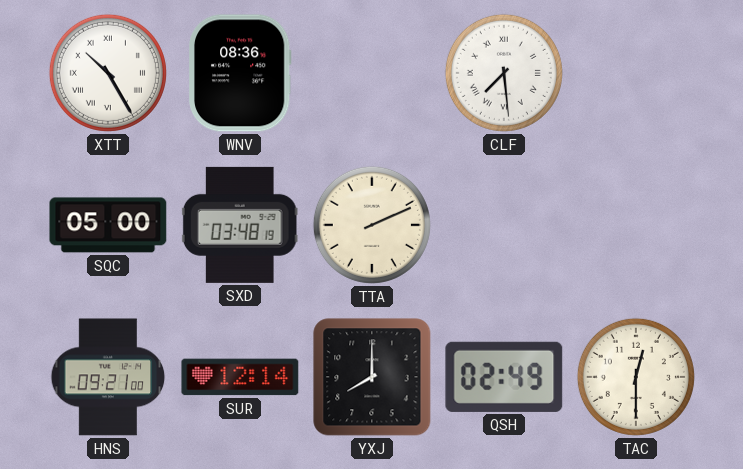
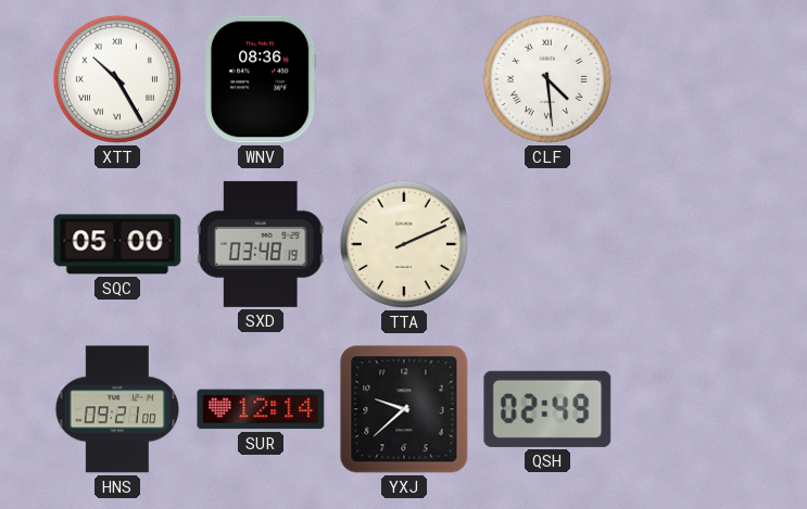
CLF: 7:29 -> 4:29 (547, 79)
YXJ: 8:00 -> 9:38 (404, 409)
TAC: 12:30 -> none (636, 377)
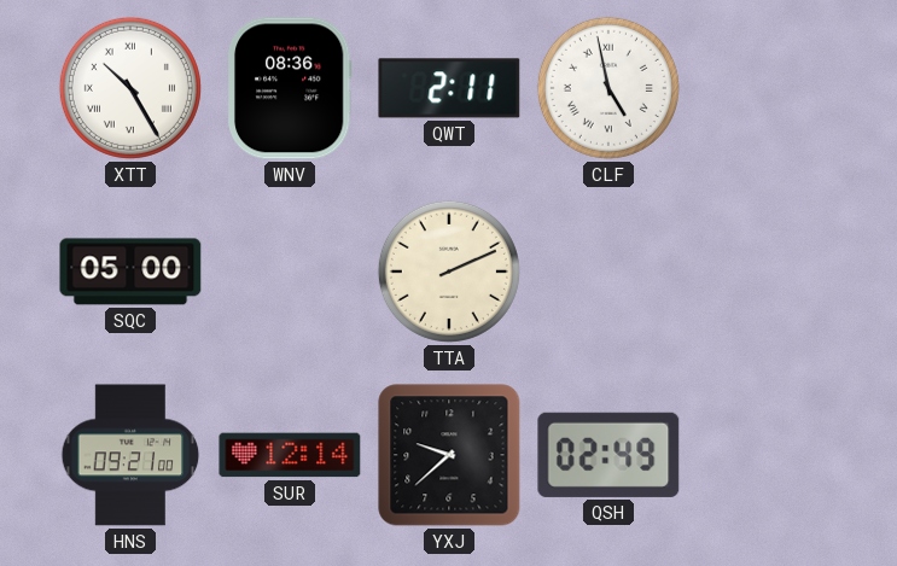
QWT: none -> 2:11 (449, 88)
CLF: 4:29 -> 4:58 (608, 88)
SXD: 03:48 -> none (261, 244)
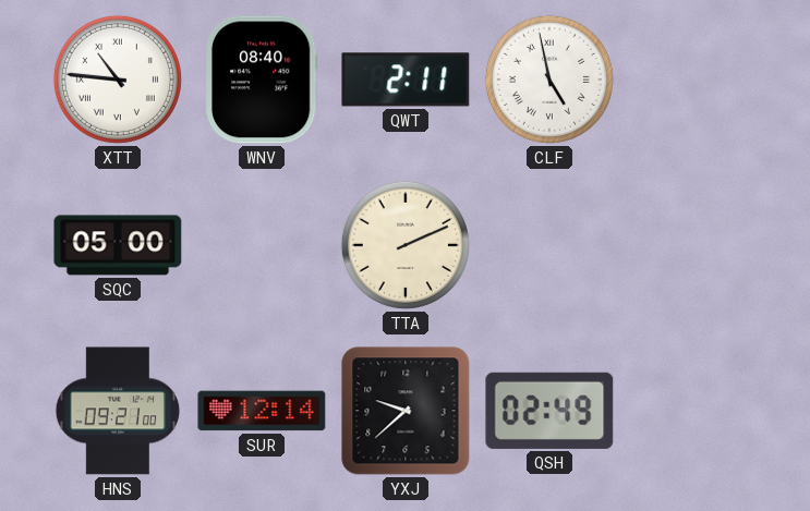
XTT: 10:25 -> 10:46 (118, 80)
WNV: 08:36 -> 08:40 (262, 80)
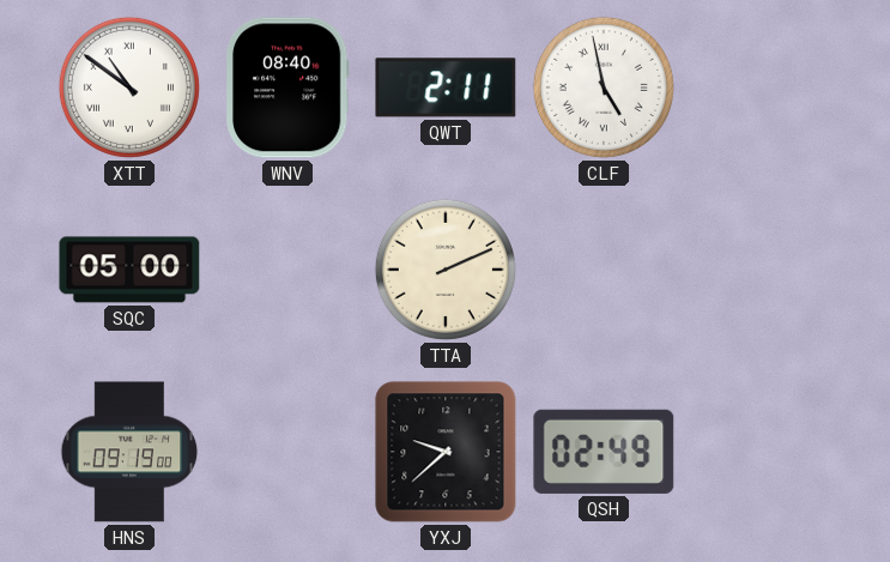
XTT: 10:46 -> 10:51 (129, 87)
HNS: 09:21 -> 09:19 (129, 452)
SUR: 12:14 -> none (262, 411)
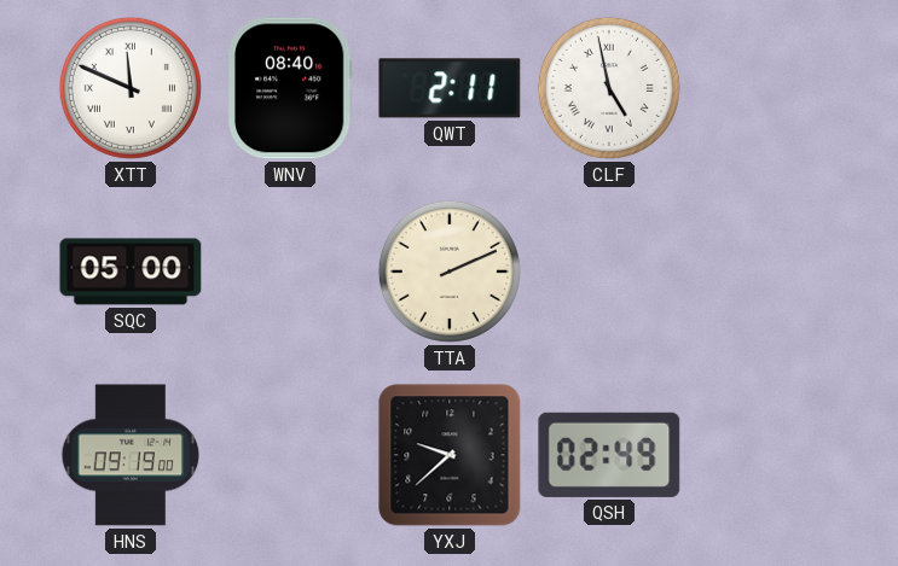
XTT: 10:51 -> 11:49 (131, 88)
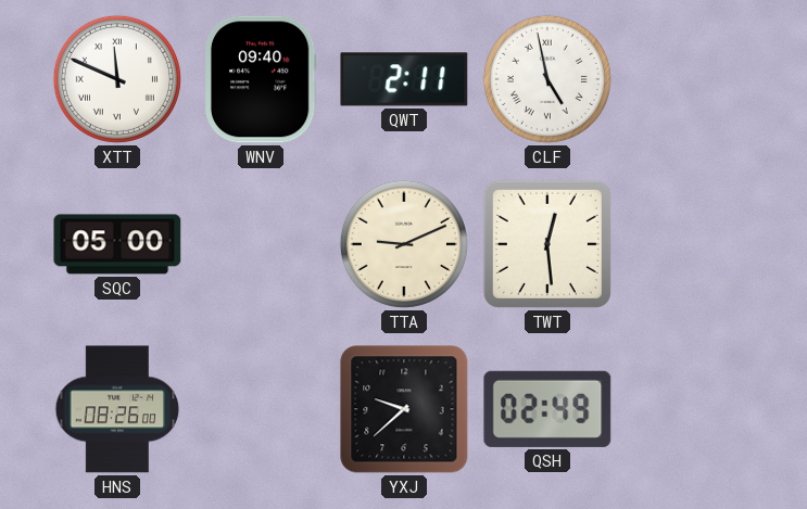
WNV: 08:40 -> 09:40 (261, 79)
TTA: 2:11 -> 9:11 (404, 244)
TWT: none -> 12:29 (547, 244)
HNS: 09:19 -> 08:26 (117, 409)
